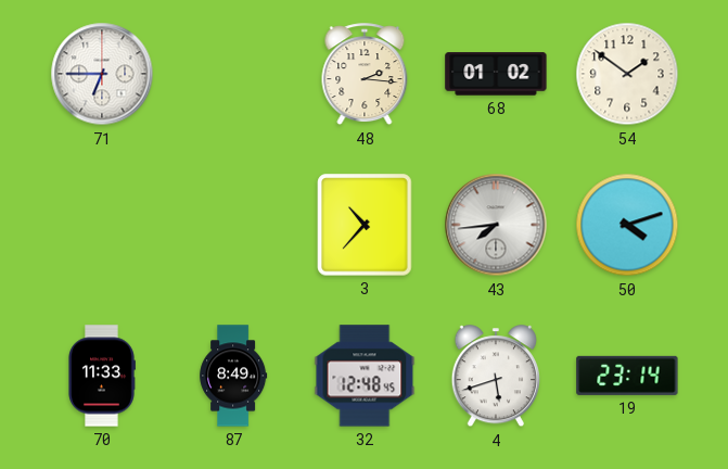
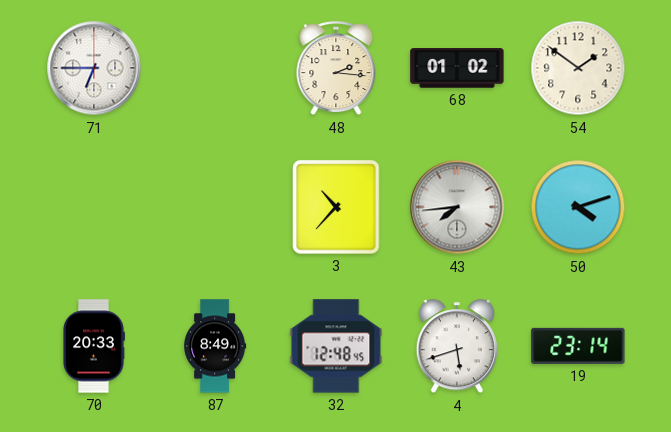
70: 11:33 -> 20:33 (94, 346)
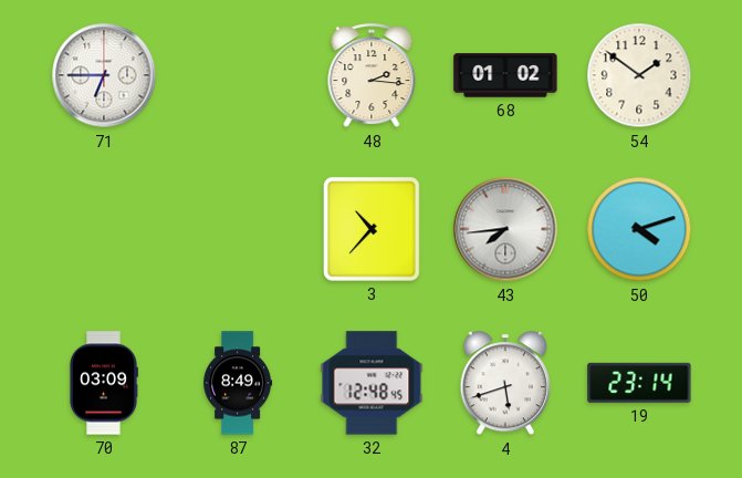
70: 20:33 -> 03:09 (104, 383)
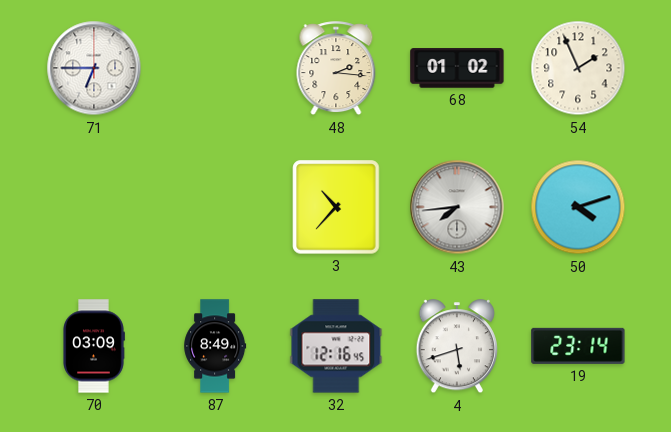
54: 1:51 -> 1:56 (578, 68)
32: 12:48 -> 12:16 (336, 346)
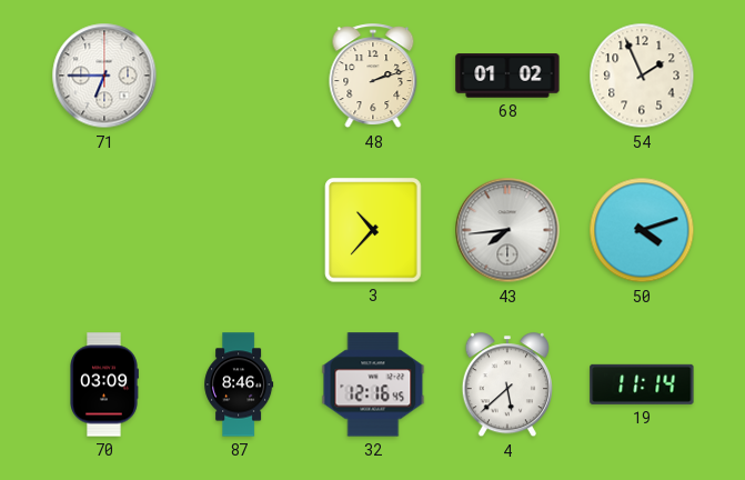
48: 2:16 -> 2:12 (373, 77)
87: 8:49 -> 8:46 (239, 384)
4: 5:42 -> 5:38 (506, 386)
19: 23:14 -> 11:14 (642, 384)
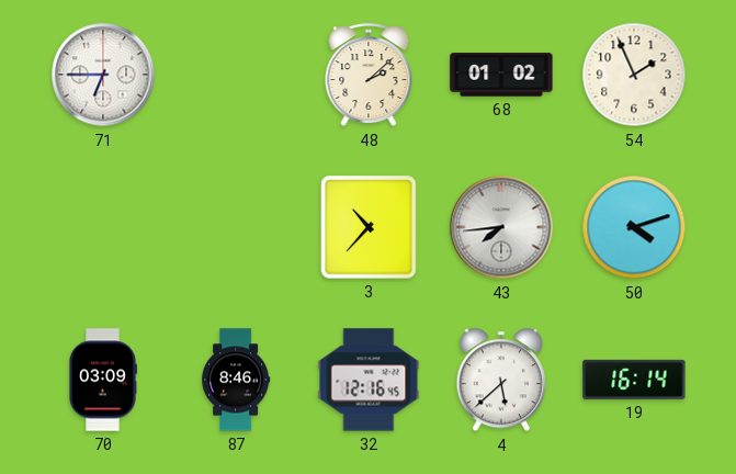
48: 2:12 -> 2:08 (369, 76)
19: 11:14 -> 16:14 (634, 380)
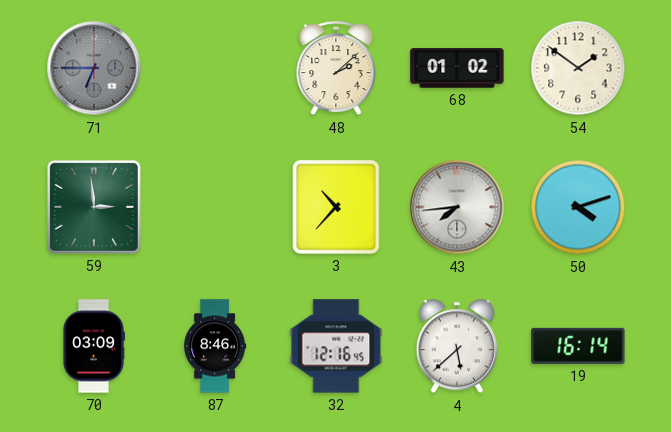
71 dial: white -> grey (94, 68)
54: 1:56 -> 1:51 (578, 68)
59: none -> 2:59 (94, 207)
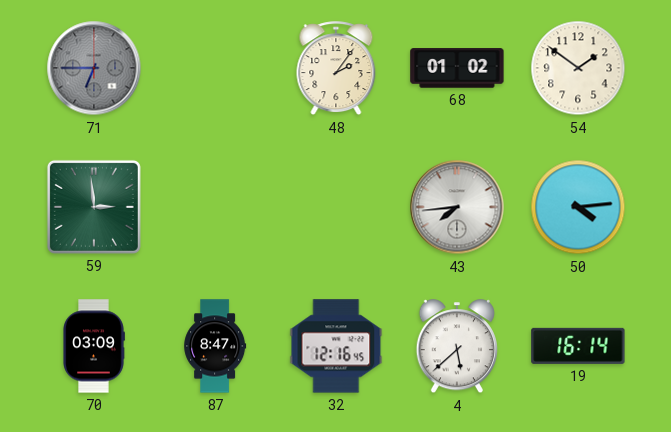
48: 2:08 -> 2:06 (336, 69)
3: 10:37 -> none (336, 207)
50: 4:12 -> 4:14 (578, 207)
87: 8:46 -> 8:47 (215, 346)
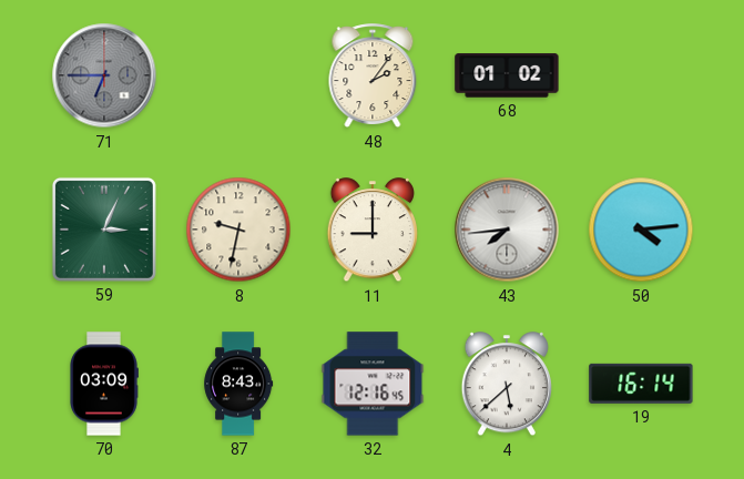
54: 1:51 -> none (578, 68)
59: 2:59 -> 3:04 (104, 230)
8: none -> 9:32 (238, 230)
11: none -> 9:00 (371, 231)
87: 8:47 -> 8:43 (238, 384)
